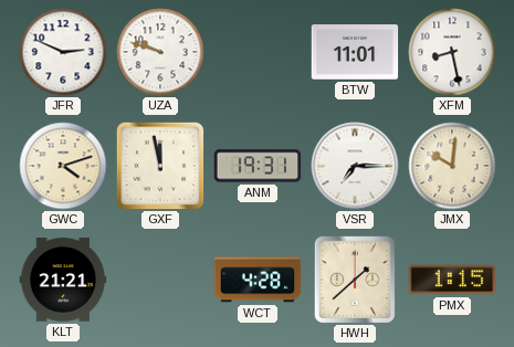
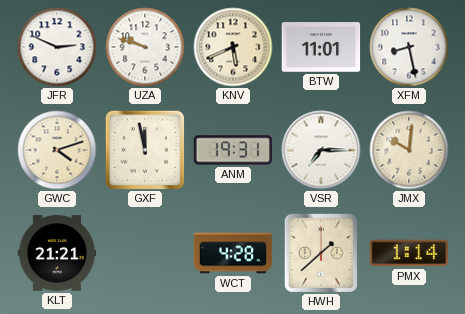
KNV: none -> 5:41 (233, 47)
PMX: 1:15 -> 1:14 (409, 253)
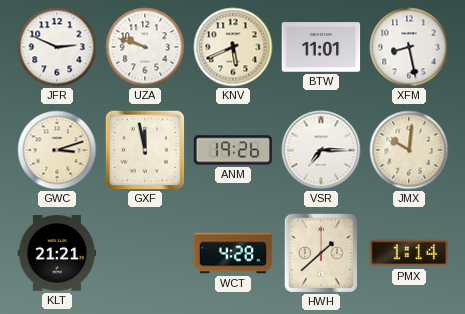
GWC: 4:12 -> 3:12 (57, 150)
ANM: 19:31 -> 19:26 (233, 150)
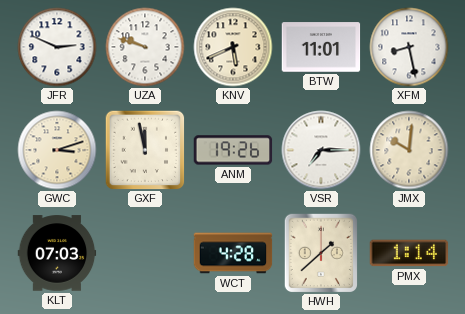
KLT: 21:21 -> 07:03 (57, 253)
